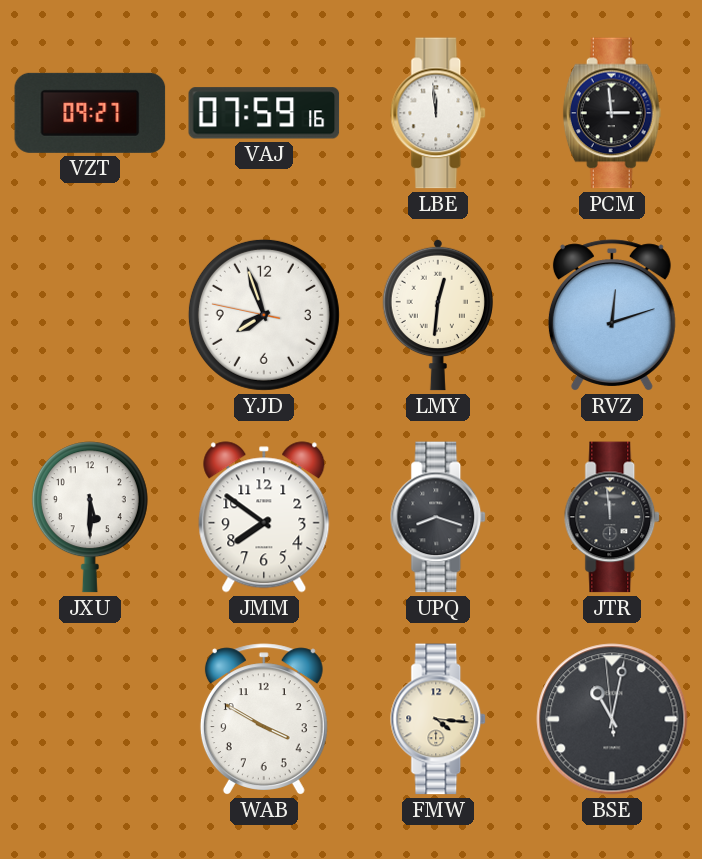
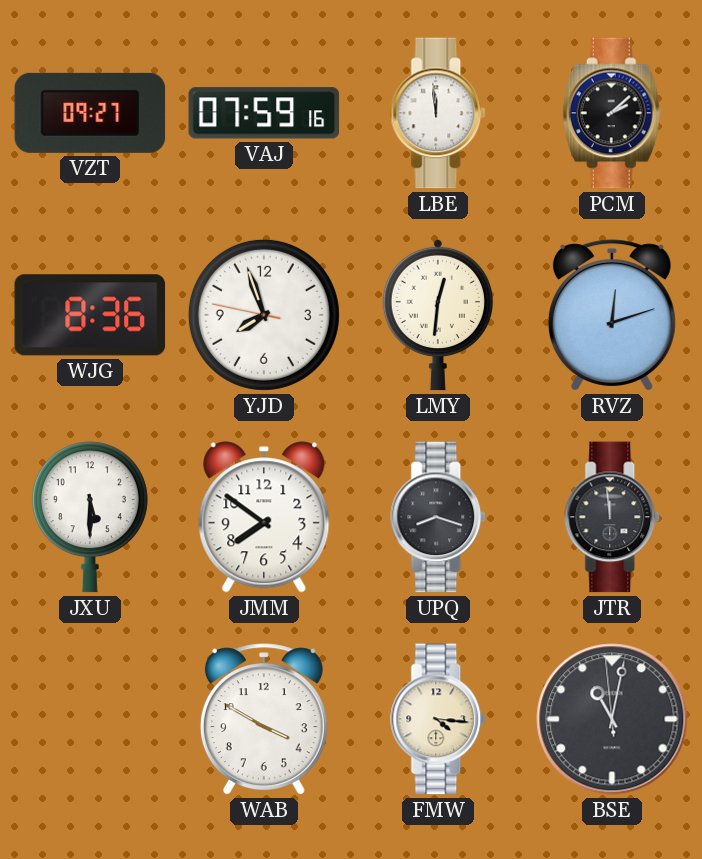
PCM: 2:59 -> 2:08 (612, 113)
WJG: none -> 8:36 (90, 315)
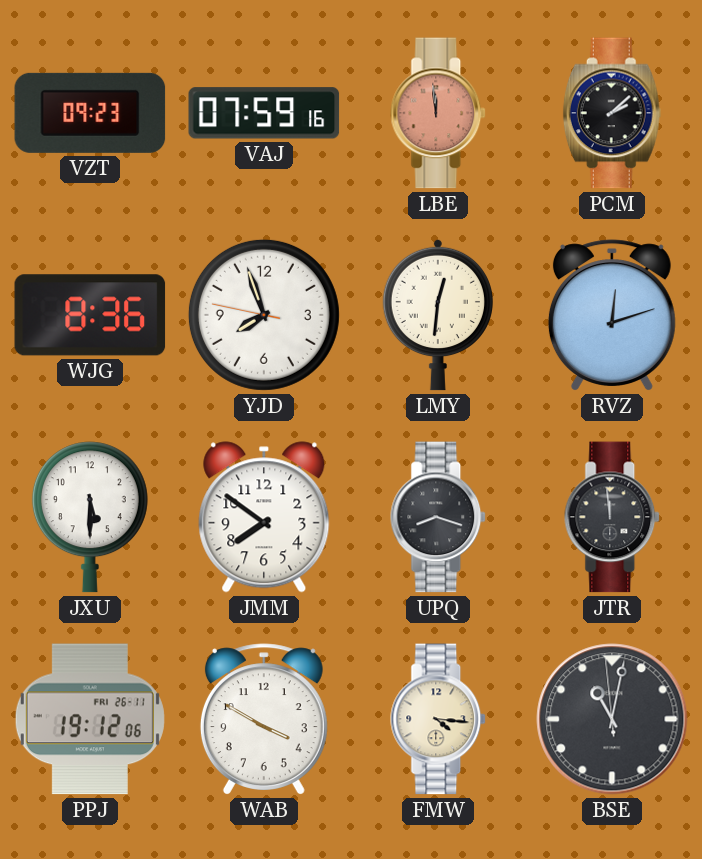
VZT: 09:27 -> 09:23 (90, 113)
LBE dial: white -> salmon (439, 113)
PPJ: none -> 19:12 (90, 719)
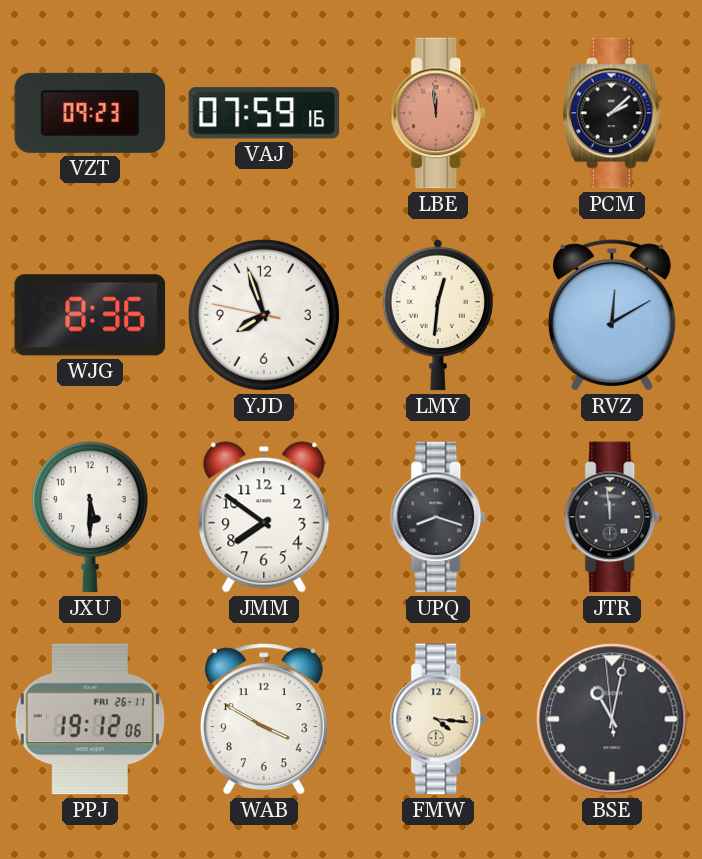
RVZ: 12:12 -> 12:10 (612, 315)
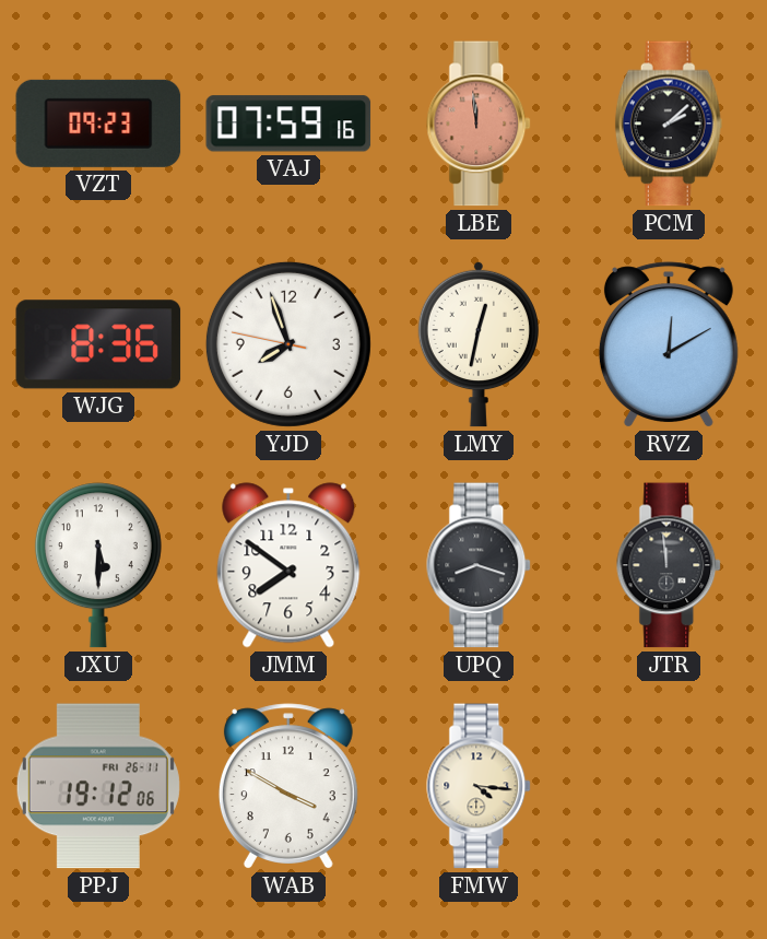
LMY: 12:31 -> 12:32 (479, 344)
BSE: 11:01 -> none (612, 719)
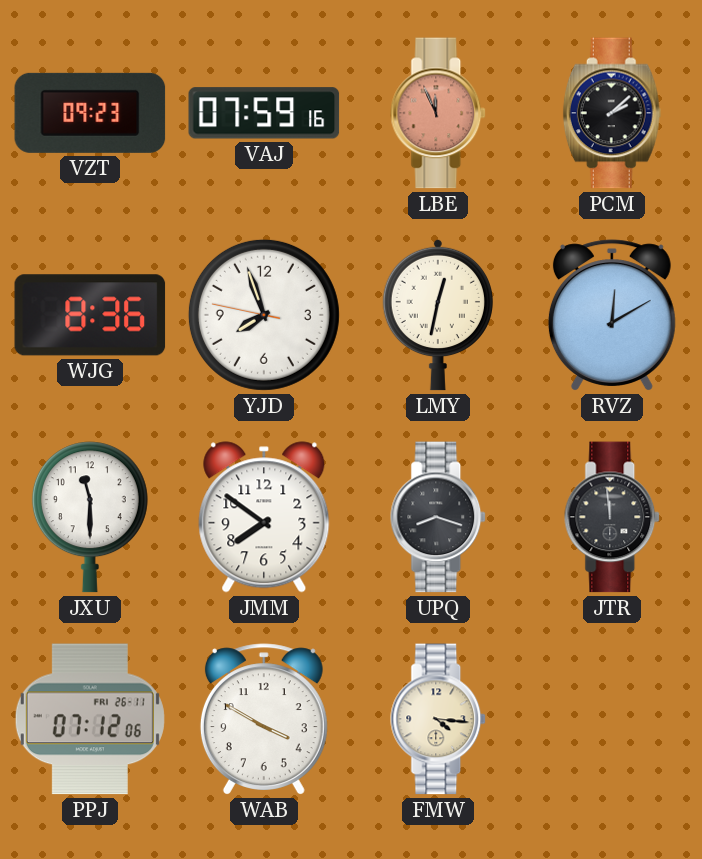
LBE: 11:59 -> 11:56 (439, 113)
JXU: 5:30 -> 11:30 (90, 517)
PPJ: 19:12 -> 07:12 (90, 719)
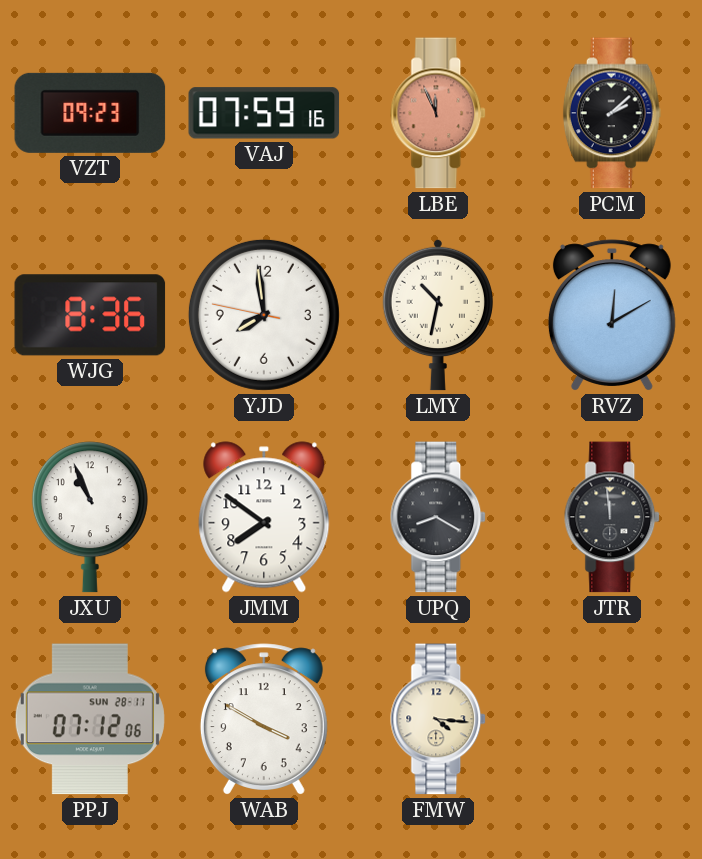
YJD: 7:56 -> 7:58 (264, 315)
LMY: 12:32 -> 10:32 (438, 315)
JXU: 11:30 -> 10:56 (90, 517)
UPQ: 8:18 -> 8:20 (439, 517)
PPJ date: FRI 26-11 -> SUN 28-11 (90, 719)
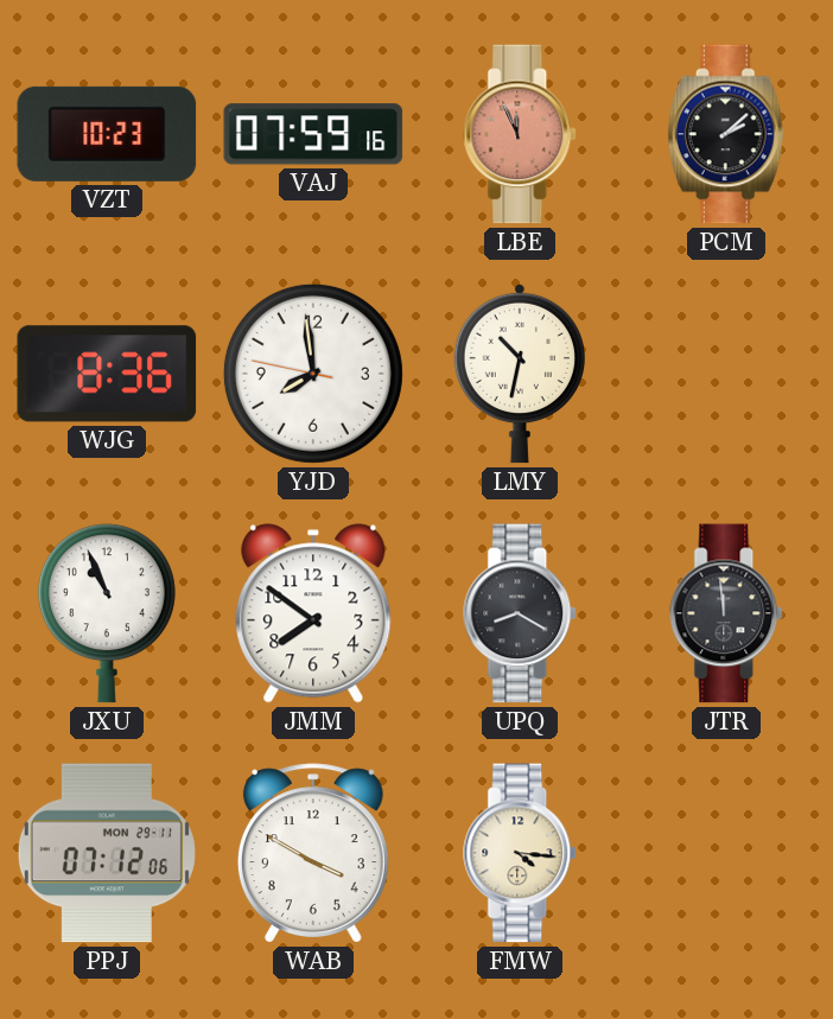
VZT: 09:23 -> 10:23 (107, 134)
RVZ: 12:10 -> none (612, 315)
PPJ date: SUN 28-11 -> MON 29-11 (107, 853)
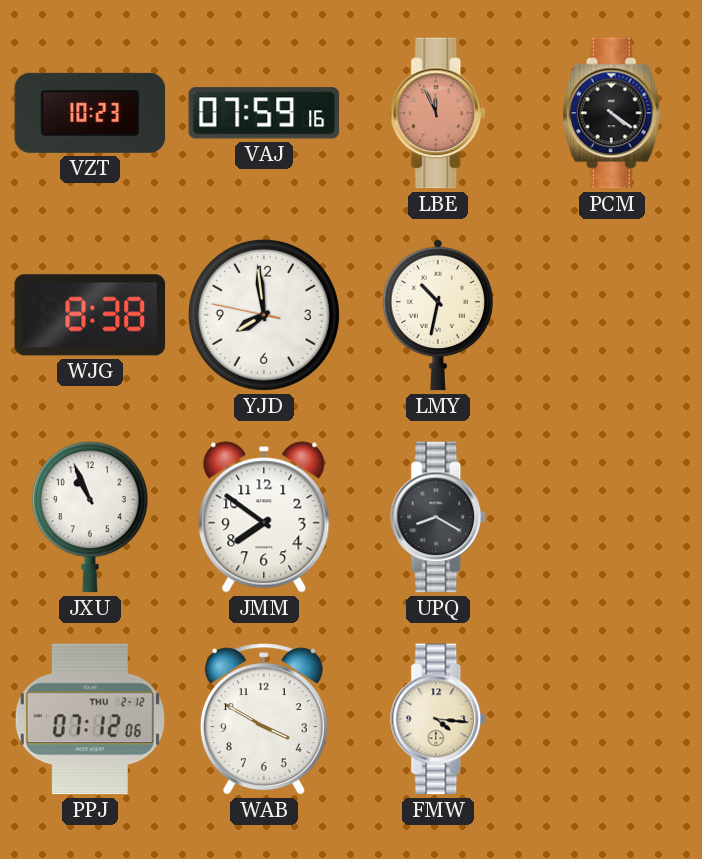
PCM: 2:08 -> 4:21 (612, 113)
WJG: 8:36 -> 8:38 (90, 315)
JTR: 11:59 -> none (727, 613)
PPJ date: MON 29-11 -> THU 2-12 (90, 719)
